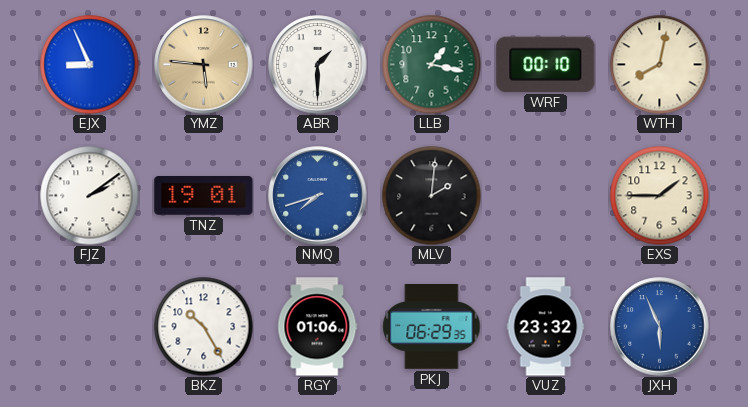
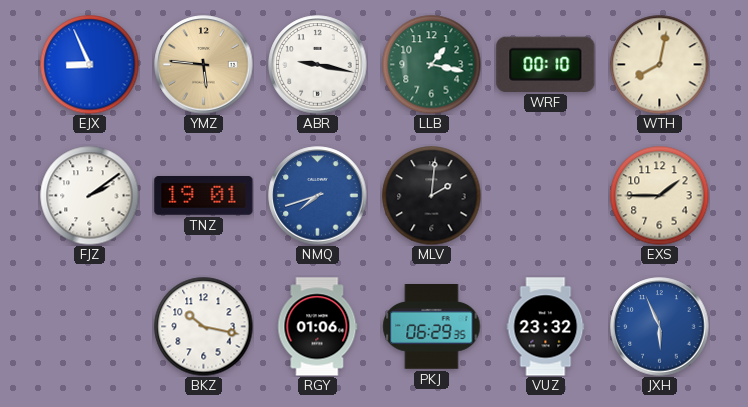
ABR: 1:30 -> 9:17 (318, 65)
BKZ: 10:25 -> 10:17 (204, 327)
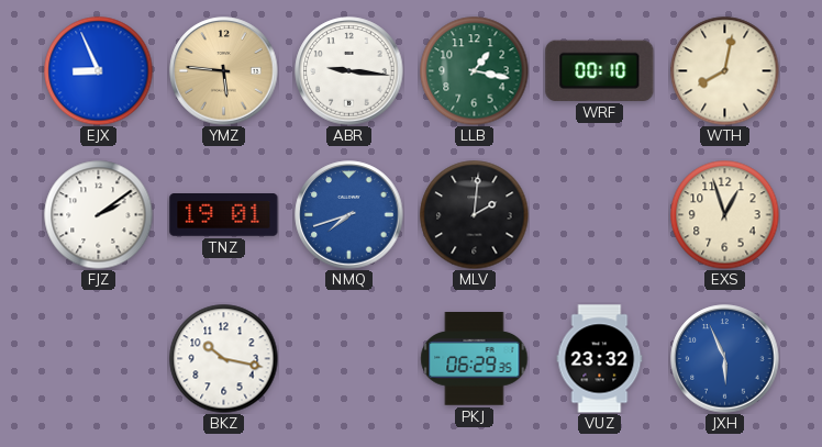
ABR: 9:17 -> 9:16 (349, 71)
EXS: 1:45 -> 12:57 (725, 215)
RGY: 01:06 -> none (318, 327)
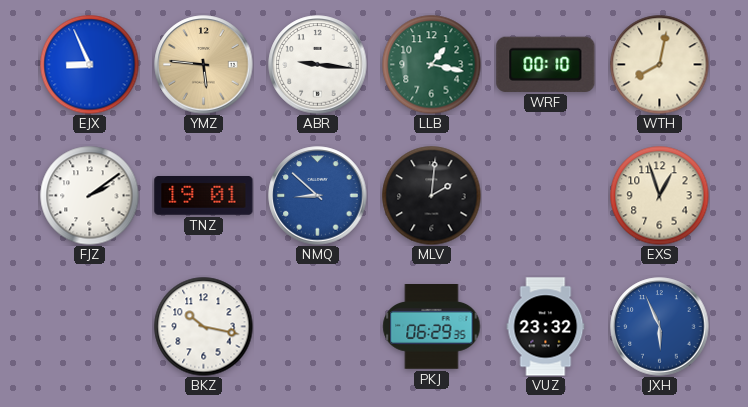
NMQ: 7:42 -> 8:52 (318, 196)
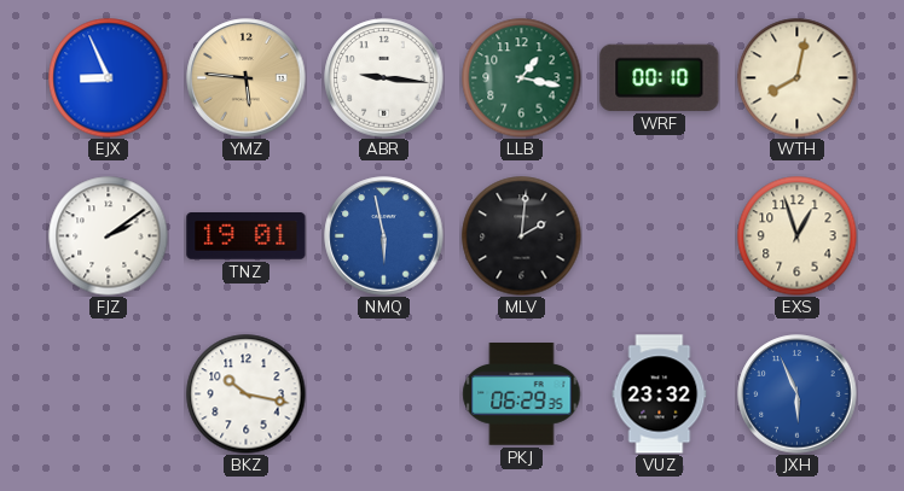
NMQ: 8:52 -> 5:58 (384, 236)
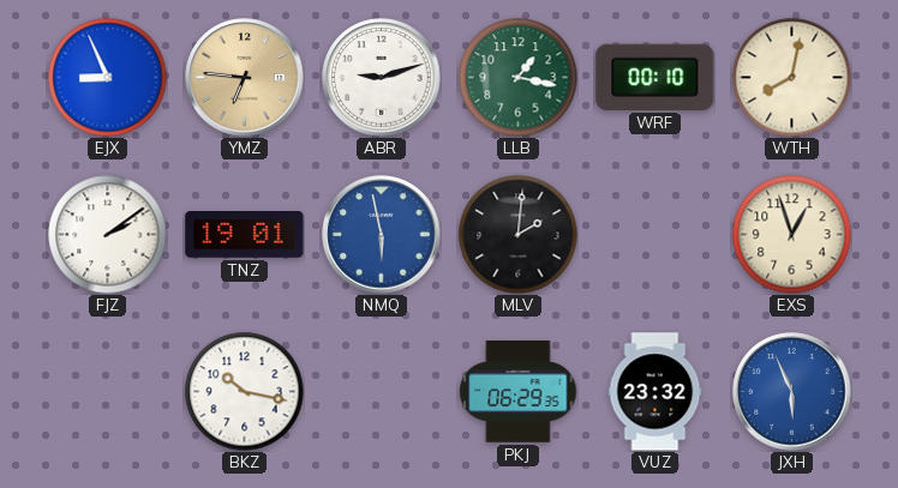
YMZ: 5:46 -> 6:46 (245, 78)
ABR: 9:16 -> 9:12 (382, 78)
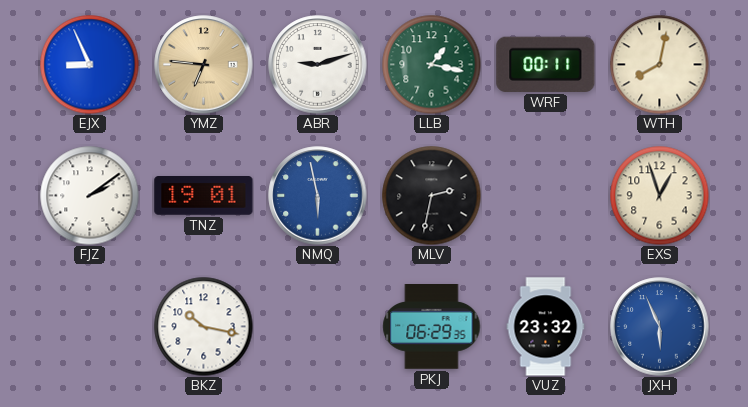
WRF: 00:10 -> 00:11 (546, 64)
MLV: 2:01 -> 2:32 (432, 196)
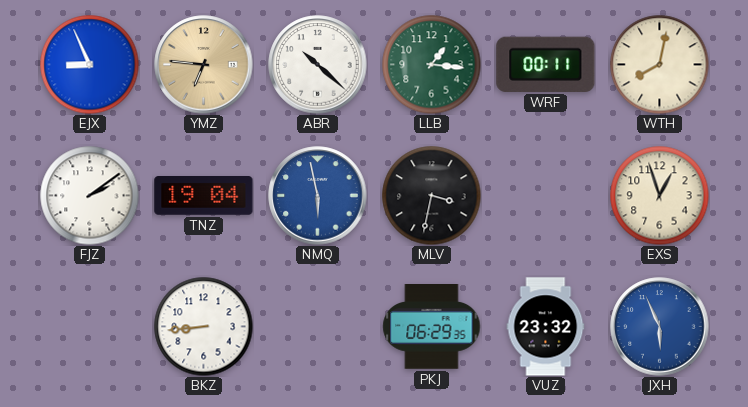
ABR: 9:12 -> 10:22 (318, 65)
LLB: 1:17 -> 1:16 (432, 65)
TNZ: 19:01 -> 19:04 (204, 196)
MLV: 2:32 -> 3:32 (432, 196)
BKZ: 10:17 -> 8:44 (204, 327)
